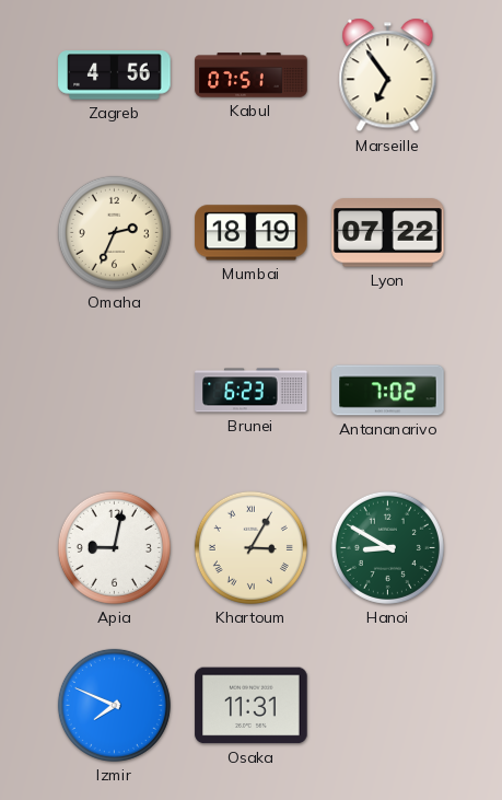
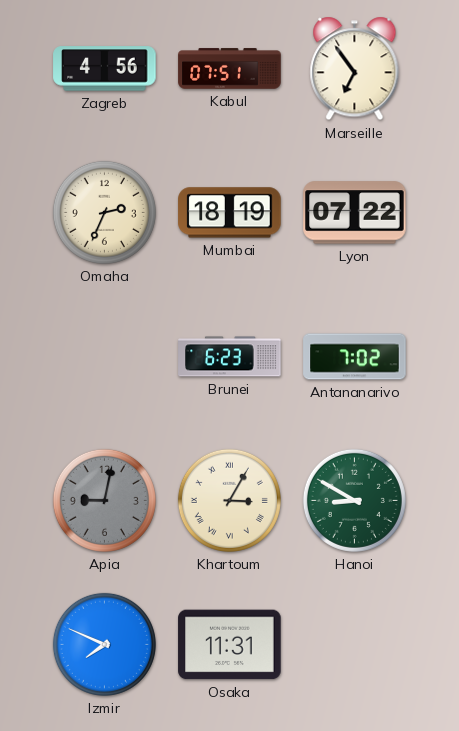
Apia dial: white -> grey (104, 500)
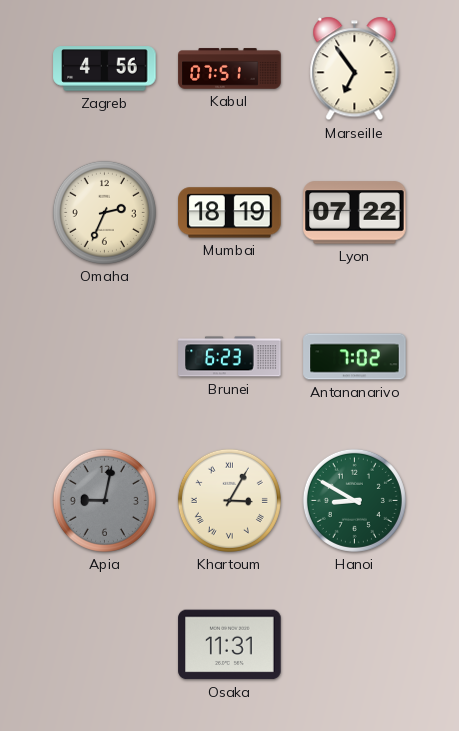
Izmir: 7:49 -> none (104, 644)
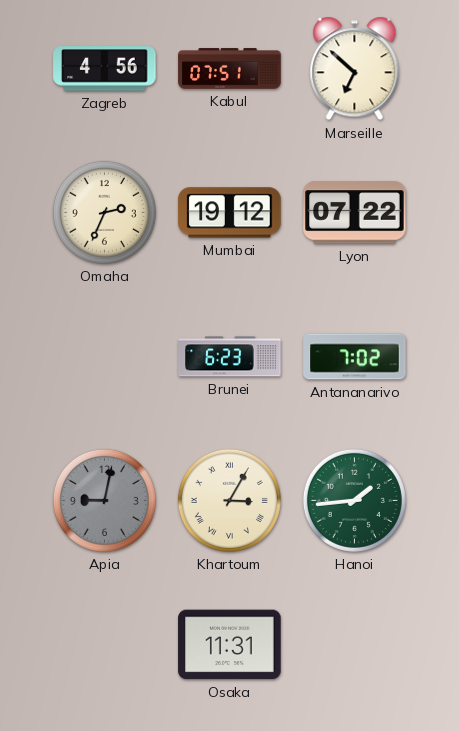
Marseille: 6:54 -> 6:52 (355, 69)
Mumbai: 18:19 -> 19:12 (230, 213)
Hanoi: 8:50 -> 1:44 (354, 500)
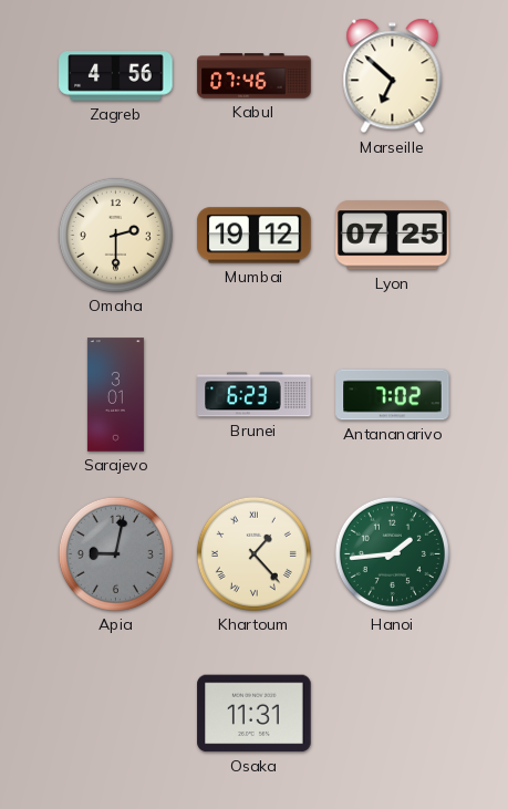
Kabul: 07:51 -> 07:46 (255, 76)
Omaha: 2:34 -> 2:30 (115, 235)
Lyon: 07:22 -> 07:25 (393, 236)
Sarajevo: none -> 3:01 (115, 395)
Khartoum: 3:05 -> 1:23 (253, 553)
